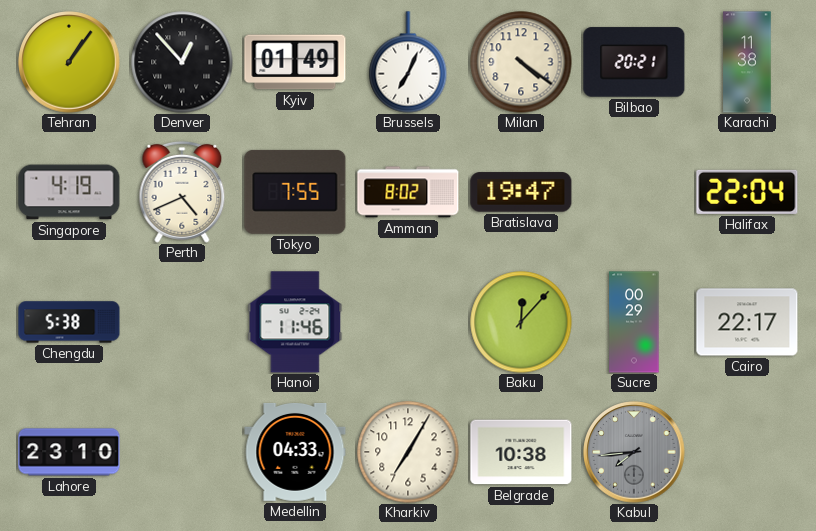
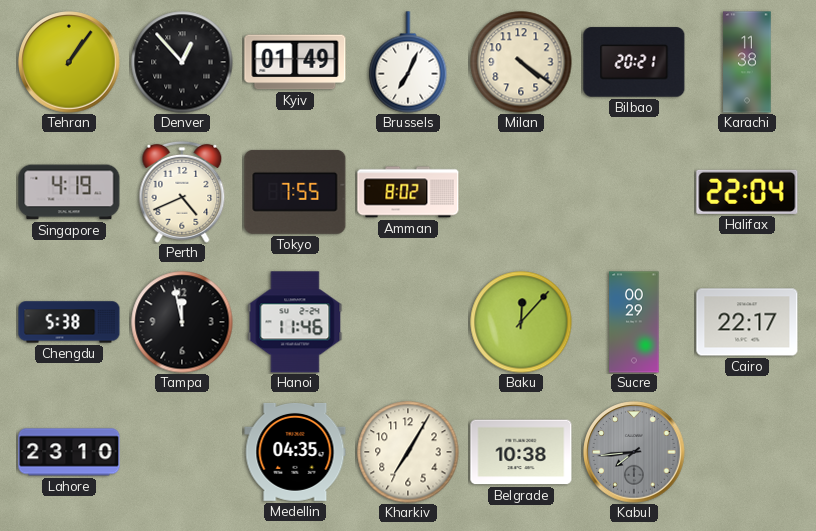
Bratislava: 19:47 -> none (521, 192)
Tampa: none -> 11:58 (182, 322)
Medellin: 04:33 -> 04:35 (295, 452)
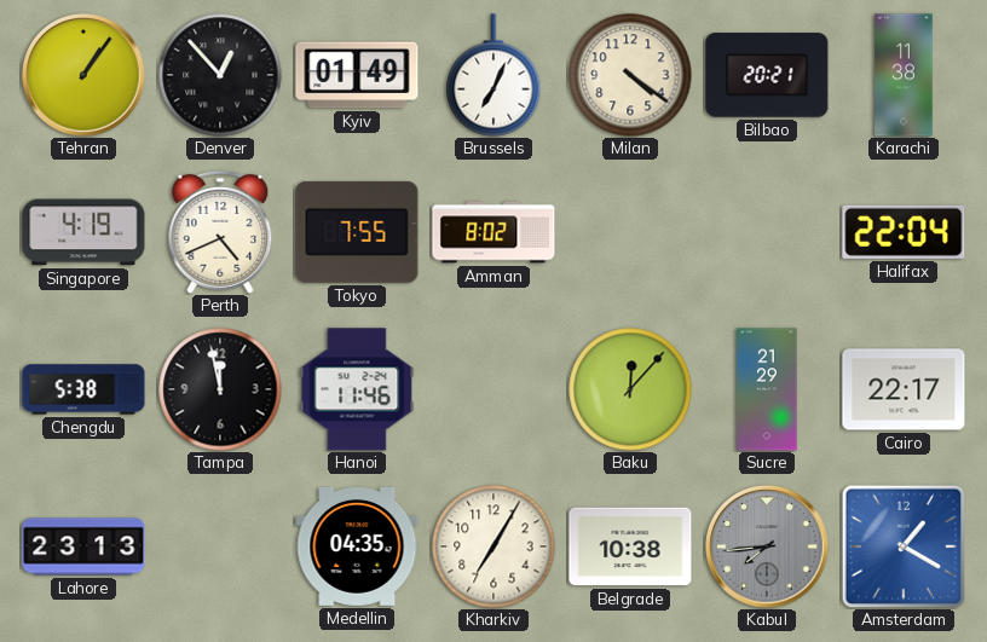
Sucre: 00:29 -> 21:29 (767, 389)
Lahore: 23:10 -> 23:13 (83, 546)
Amsterdam: none -> 1:20 (902, 545)
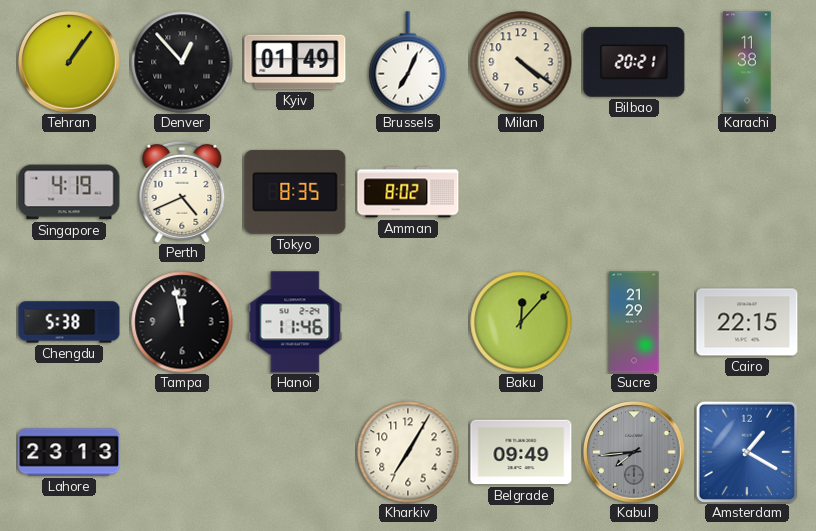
Tokyo: 7:55 -> 8:35 (295, 192)
Halifax: 22:04 -> none (904, 232)
Cairo: 22:17 -> 22:15 (747, 322)
Medellin: 04:35 -> none (357, 546)
Belgrade: 10:38 -> 09:49 (521, 452)
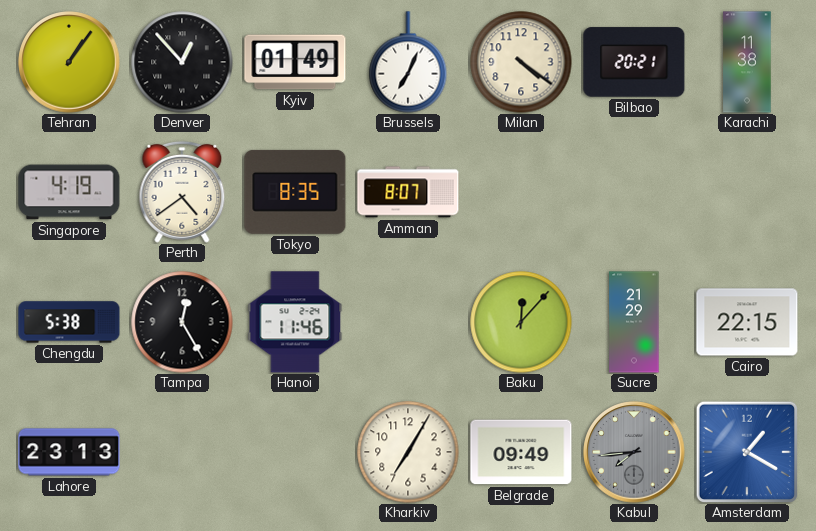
Perth: 4:41 -> 4:39 (182, 192)
Amman: 8:02 -> 8:07 (408, 192)
Tampa: 11:58 -> 12:25 (182, 322)
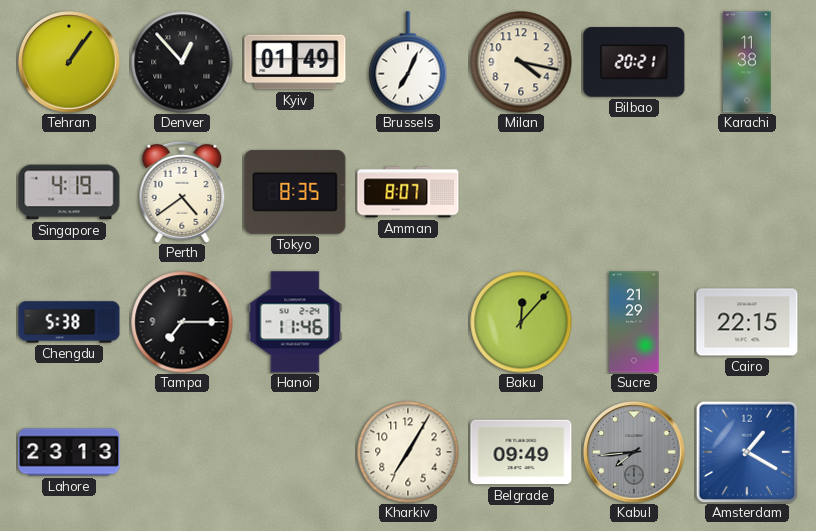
Milan: 4:21 -> 4:17 (521, 62)
Tampa: 12:25 -> 7:15 (182, 322)
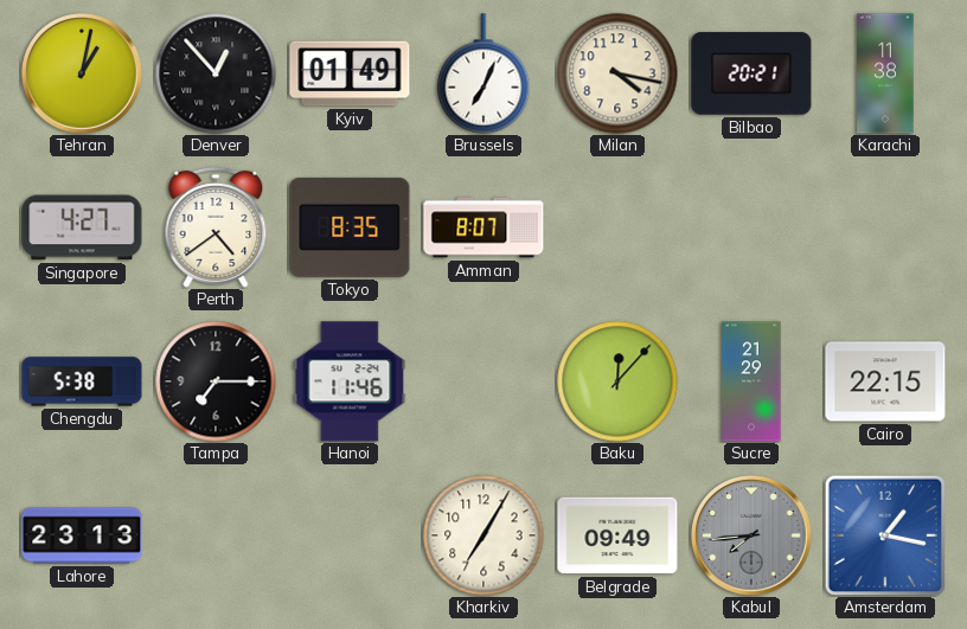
Tehran: 1:06 -> 1:02 (82, 73)
Singapore: 4:19 -> 4:27 (82, 227)
Amsterdam: 1:20 -> 1:17 (884, 534)
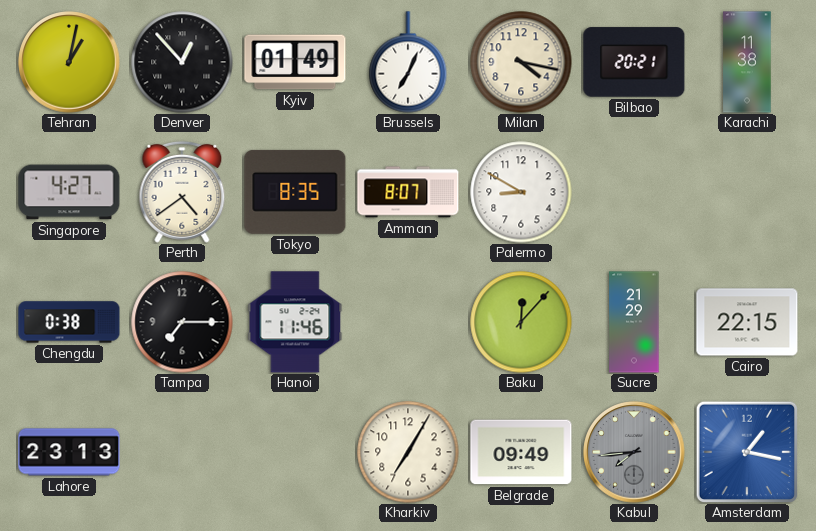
Palermo: none -> 8:50 (521, 192)
Chengdu: 5:38 -> 0:38 (69, 322)
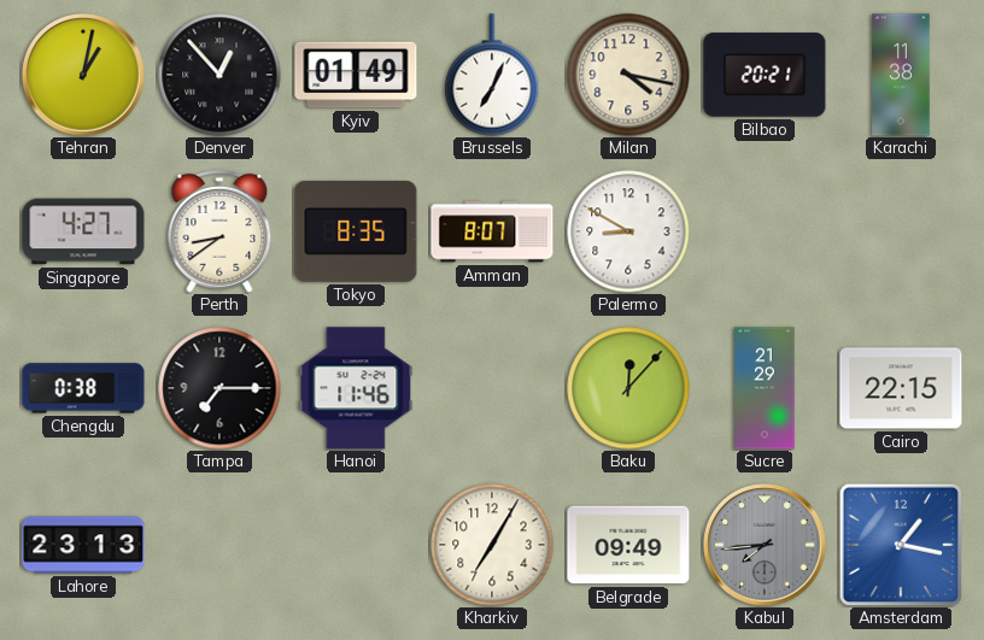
Perth: 4:39 -> 8:39 (219, 231)
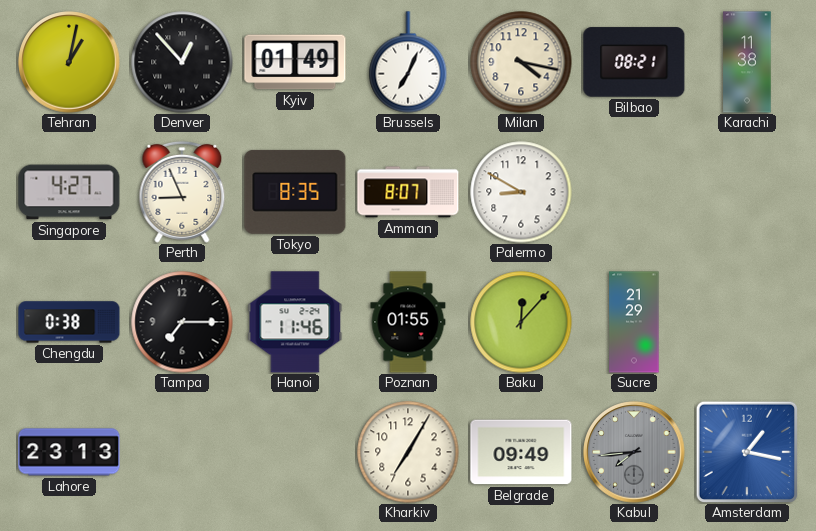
Bilbao: 20:21 -> 08:21 (634, 62)
Perth: 8:39 -> 8:56 (182, 192)
Poznan: none -> 01:55 (408, 322)
Cairo: 22:15 -> none (901, 388)
